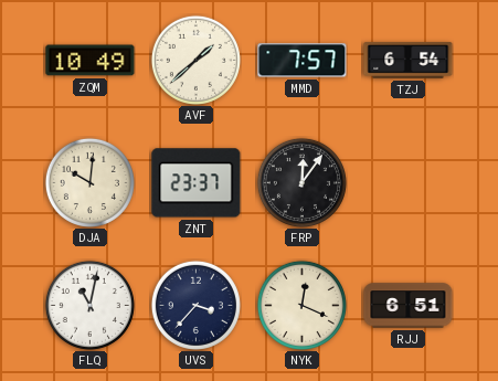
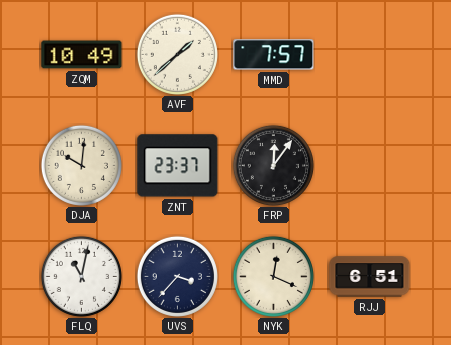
TZJ: 6:54 -> none (409, 60)
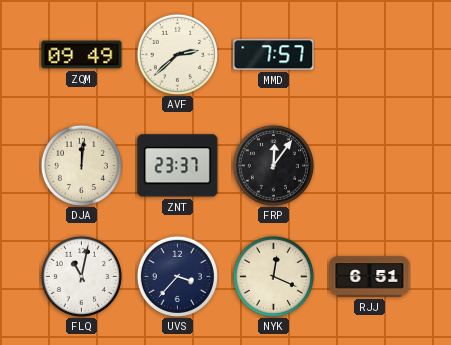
ZQM: 10:49 -> 09:49 (82, 55)
AVF: 1:38 -> 2:38 (177, 54)
DJA: 10:01 -> 12:01 (81, 165)
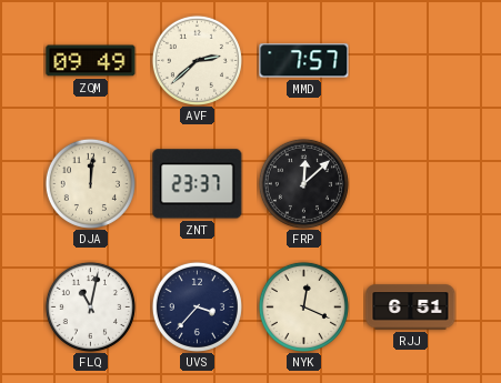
FRP: 12:06 -> 12:08 (303, 183)
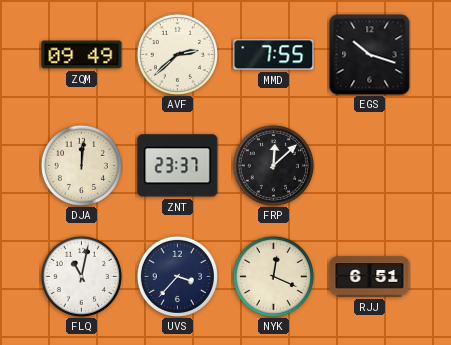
MMD: 7:57 -> 7:55 (274, 55)
EGS: none -> 10:18 (370, 55)
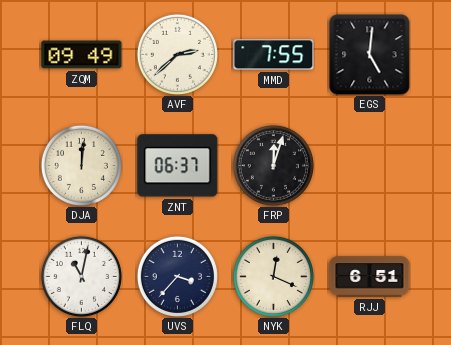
EGS: 10:18 -> 5:01 (370, 55)
ZNT: 23:37 -> 06:37 (178, 166)
FRP: 12:08 -> 12:03 (273, 165)
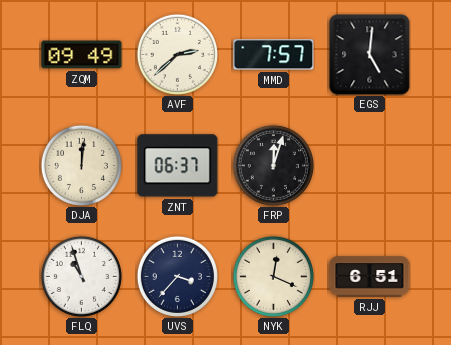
MMD: 7:55 -> 7:57 (274, 55)
FLQ: 11:02 -> 10:57 (81, 276)
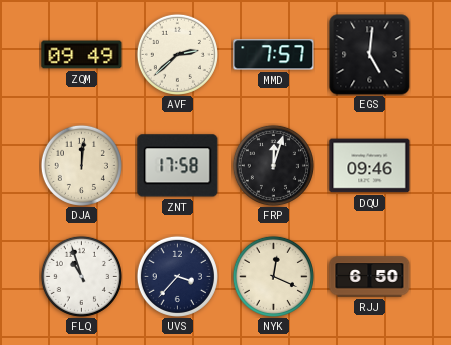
ZNT: 06:37 -> 17:58 (178, 166)
DQU: none -> 09:46 (370, 166)
RJJ: 6:51 -> 6:50 (370, 277)
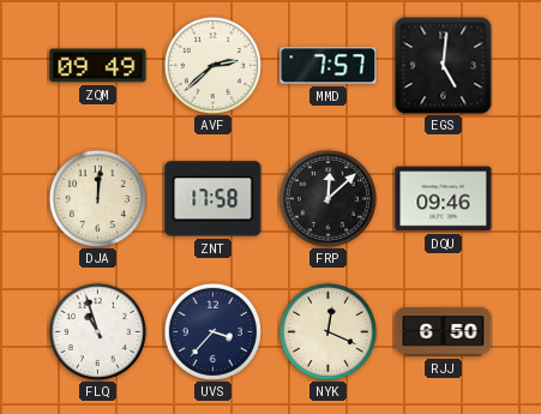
FRP: 12:03 -> 12:08 (327, 198)
